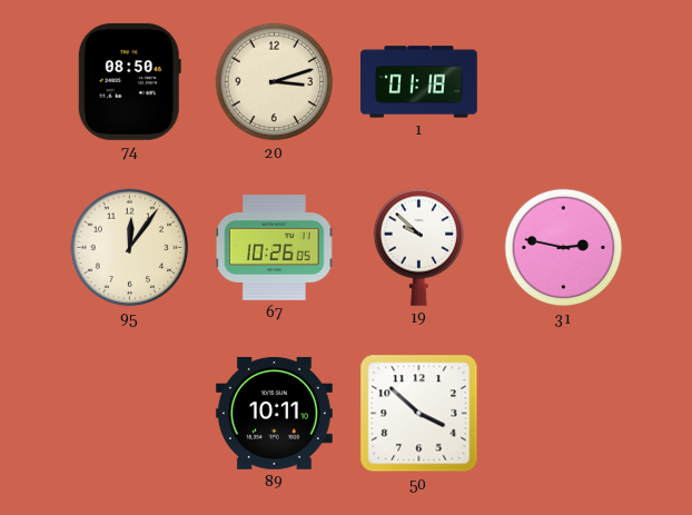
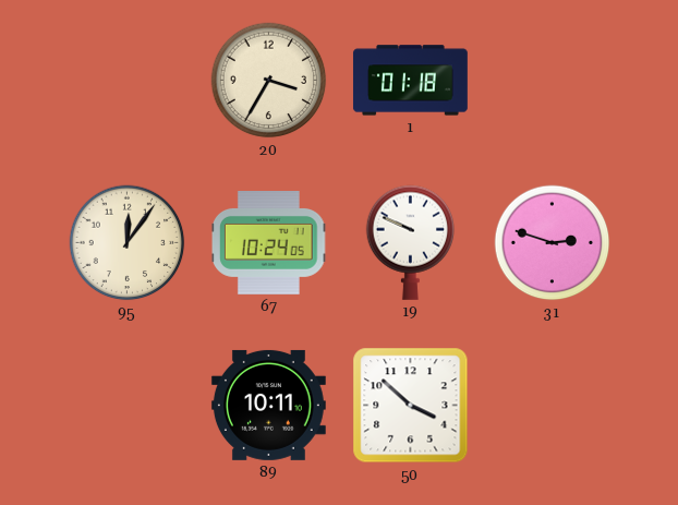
74: 08:50 -> none (129, 81)
20: 3:12 -> 3:35 (269, 81)
67: 10:26 -> 10:24 (269, 243)
19: 9:52 -> 9:49 (411, 242)
31: 2:47 -> 2:48 (553, 243)
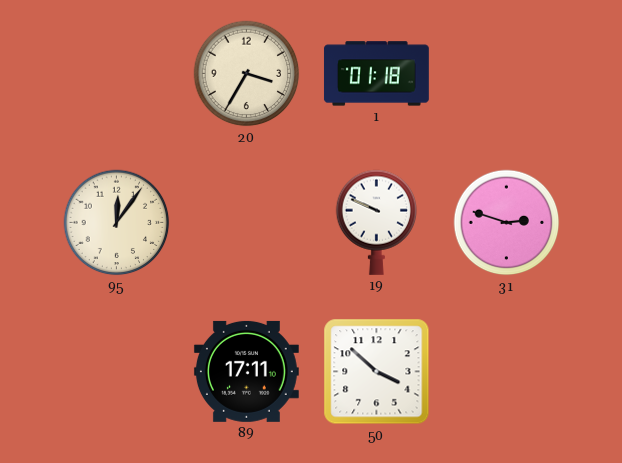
67: 10:24 -> none (269, 243)
89: 10:11 -> 17:11 (246, 371)
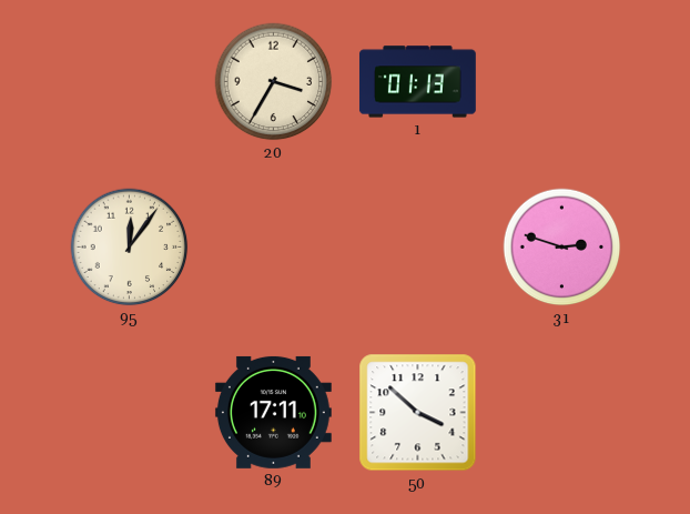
1: 01:18 -> 01:13 (417, 82)
19: 9:49 -> none (377, 222)
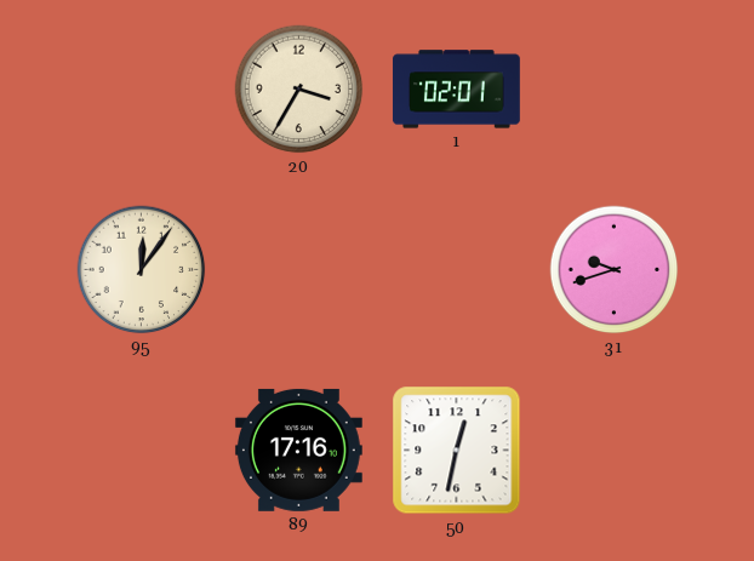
1: 01:13 -> 02:01 (456, 90)
31: 2:48 -> 9:42 (615, 270)
89: 17:11 -> 17:16 (298, 450)
50: 3:52 -> 12:32 (457, 451)
